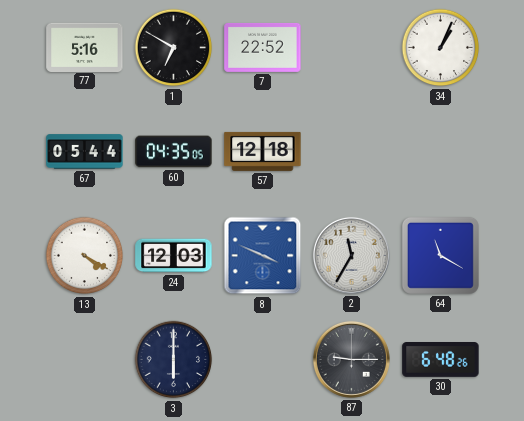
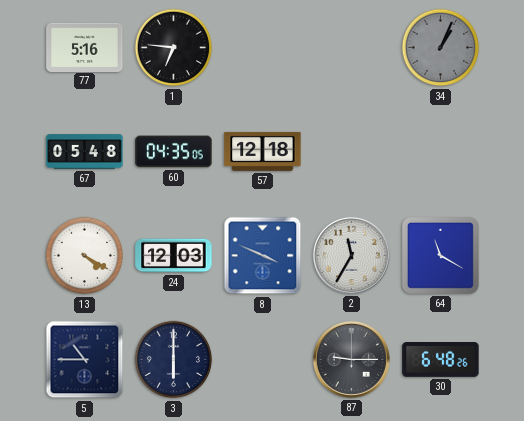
1: 6:50 -> 6:46 (174, 48)
7: 22:52 -> none (263, 47)
34 dial: white -> grey (441, 48)
67: 05:44 -> 05:48 (85, 152)
5: none -> 10:45 (85, 360)
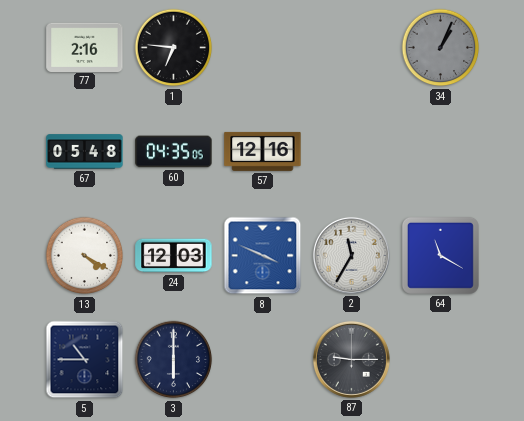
77: 5:16 -> 2:16 (85, 47)
57: 12:18 -> 12:16 (263, 151)
30: 6:48 -> none (441, 360)
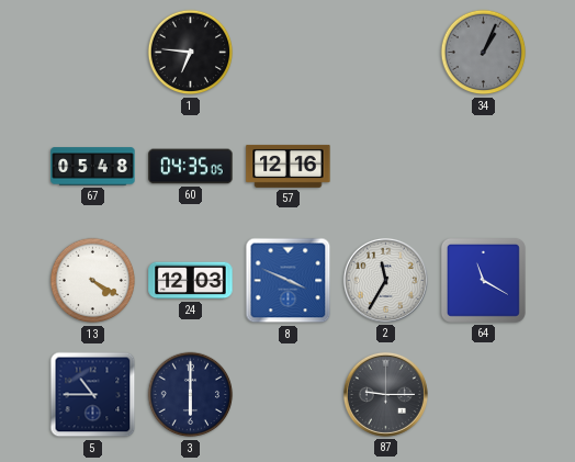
77: 2:16 -> none (85, 47)
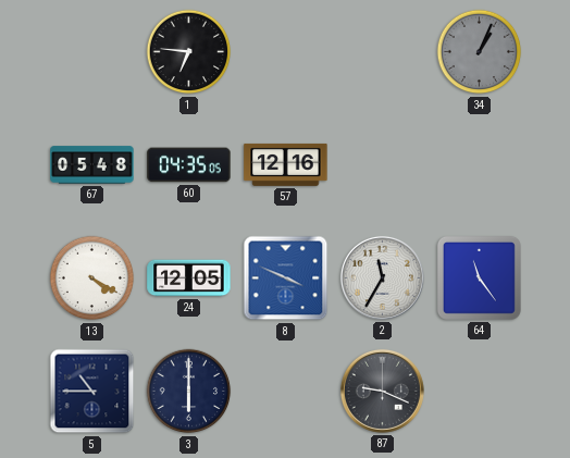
24: 12:03 -> 12:05 (189, 278)
64: 11:20 -> 11:24 (479, 277)
87: 9:15 -> 9:19 (382, 391)
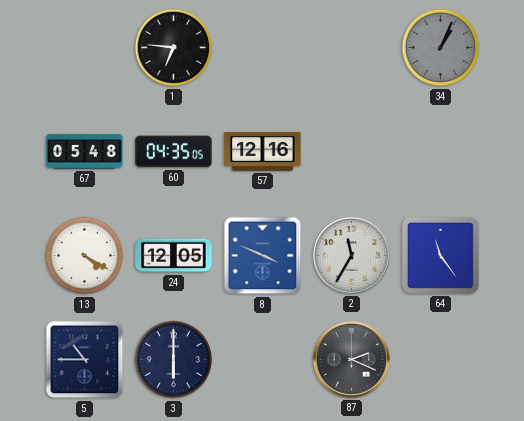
87: 9:19 -> 2:19 (351, 359)
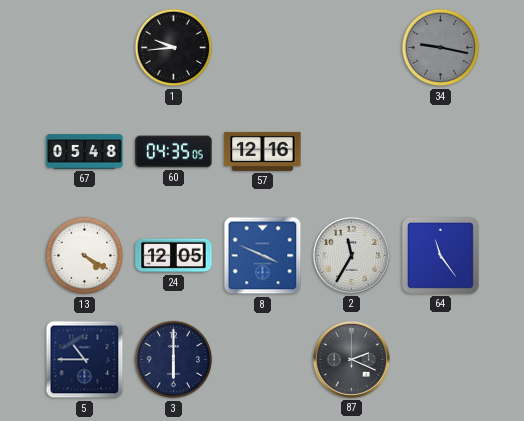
1: 6:46 -> 9:44 (174, 48)
34: 1:04 -> 9:17 (441, 48)
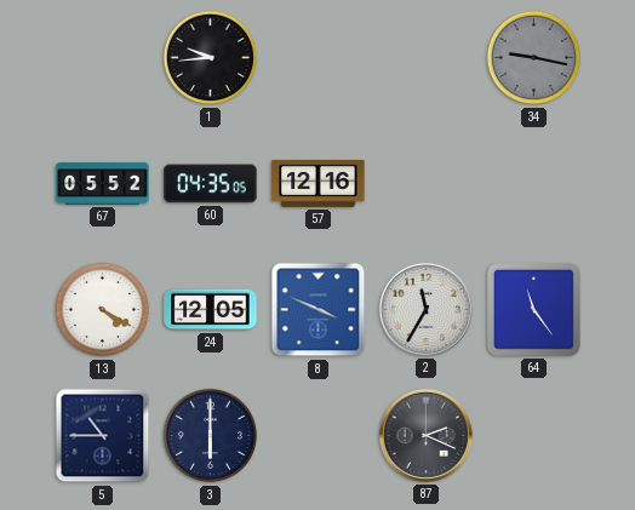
67: 05:48 -> 05:52 (103, 184)
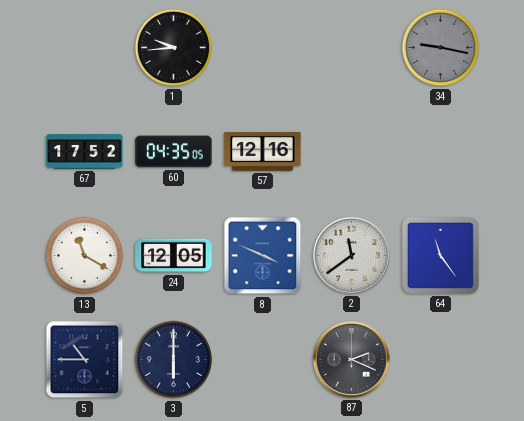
67: 05:52 -> 17:52 (85, 152)
13: 4:20 -> 11:20 (85, 256)
2: 11:35 -> 11:39 (351, 255)
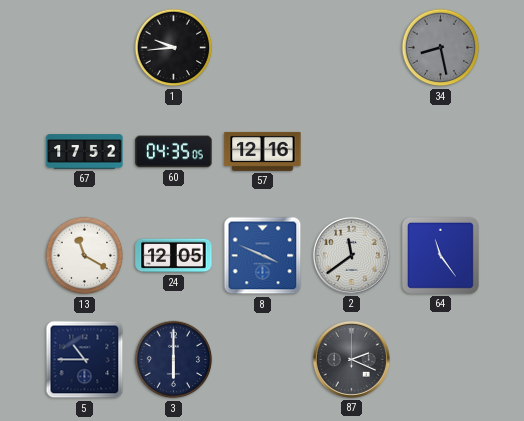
34: 9:17 -> 8:28 (441, 48)
